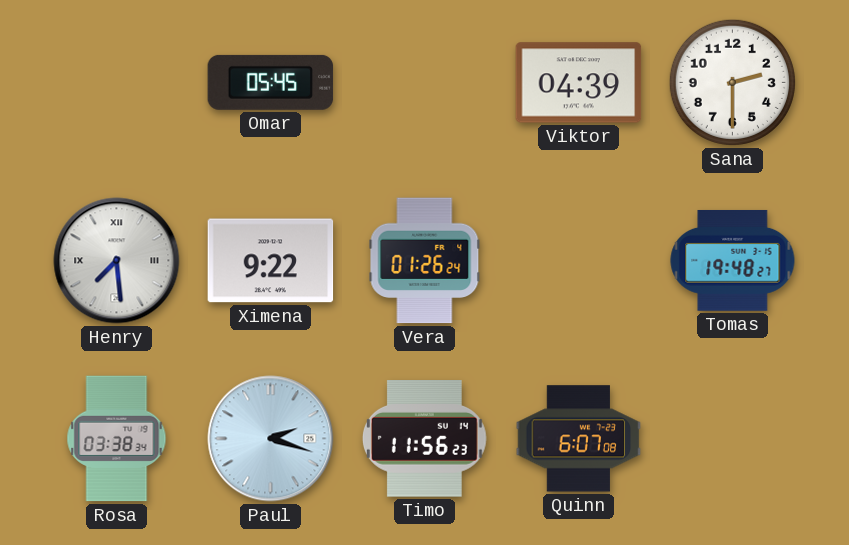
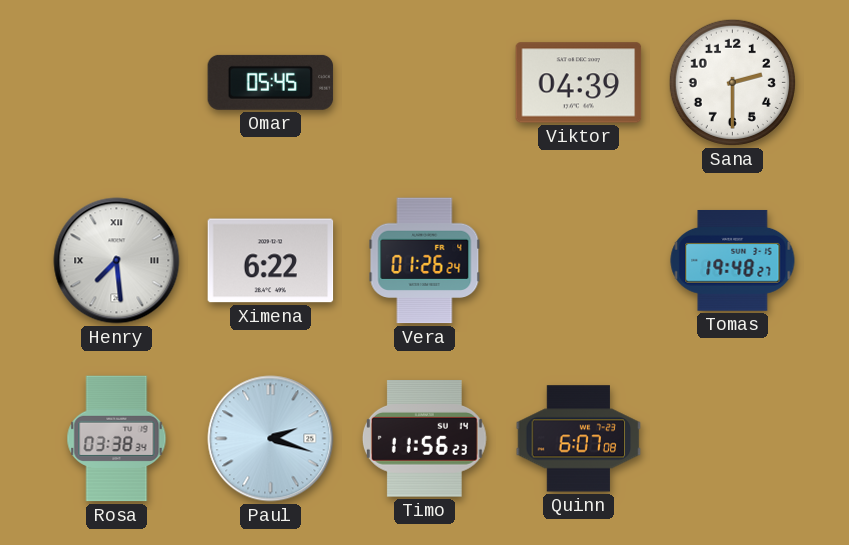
Ximena: 9:22 -> 6:22 (271, 261)
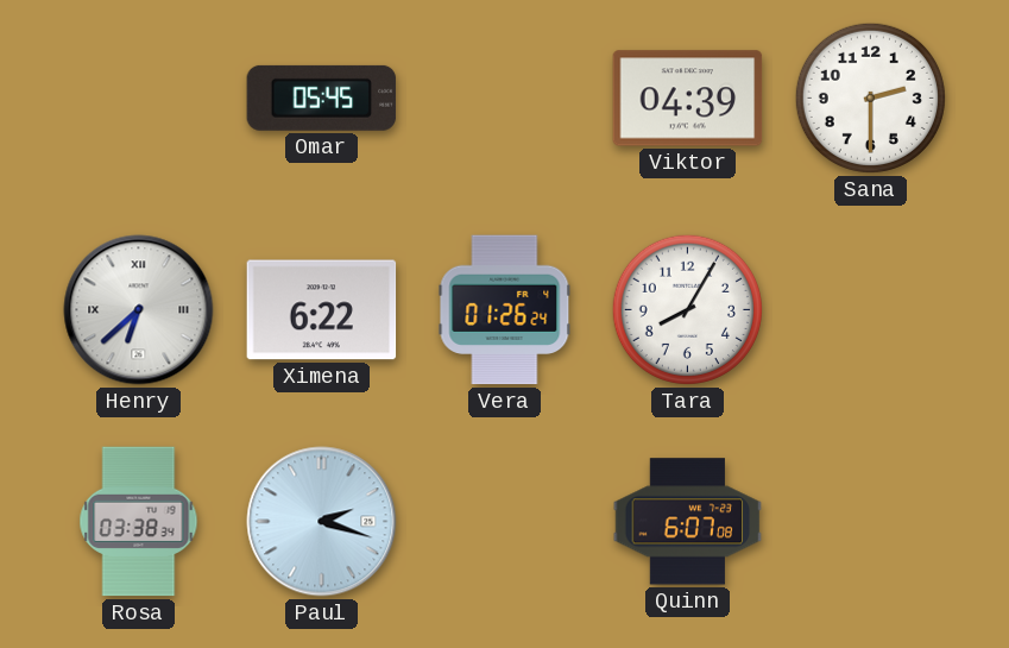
Henry: 7:29 -> 6:38 (139, 310)
Tara: none -> 8:05 (687, 309)
Tomas: 19:48 -> none (733, 260)
Timo: 11:56 -> none (424, 439)
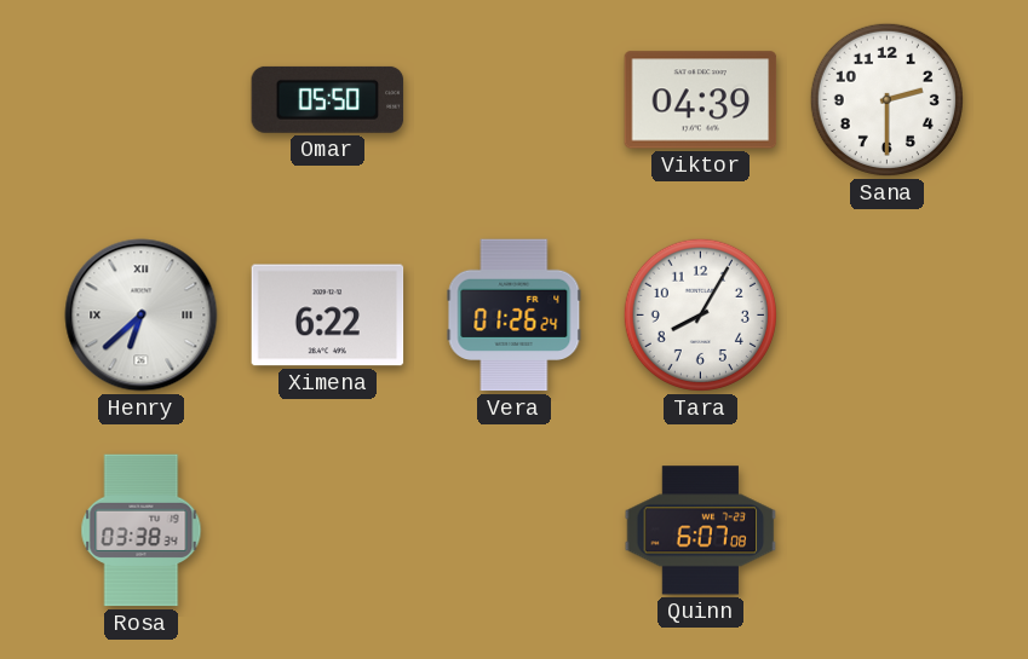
Omar: 05:45 -> 05:50 (328, 99)
Paul: 2:18 -> none (322, 522)
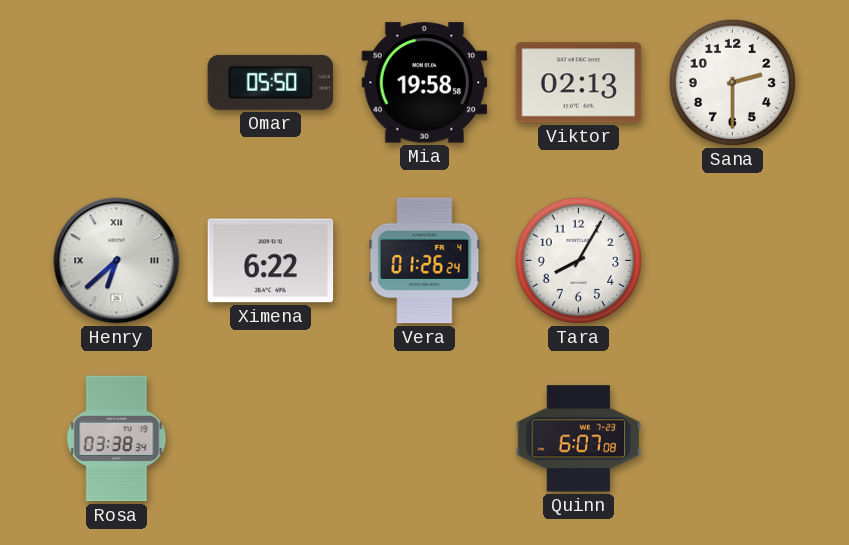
Mia: none -> 19:58 (425, 83)
Viktor: 04:39 -> 02:13 (579, 83)
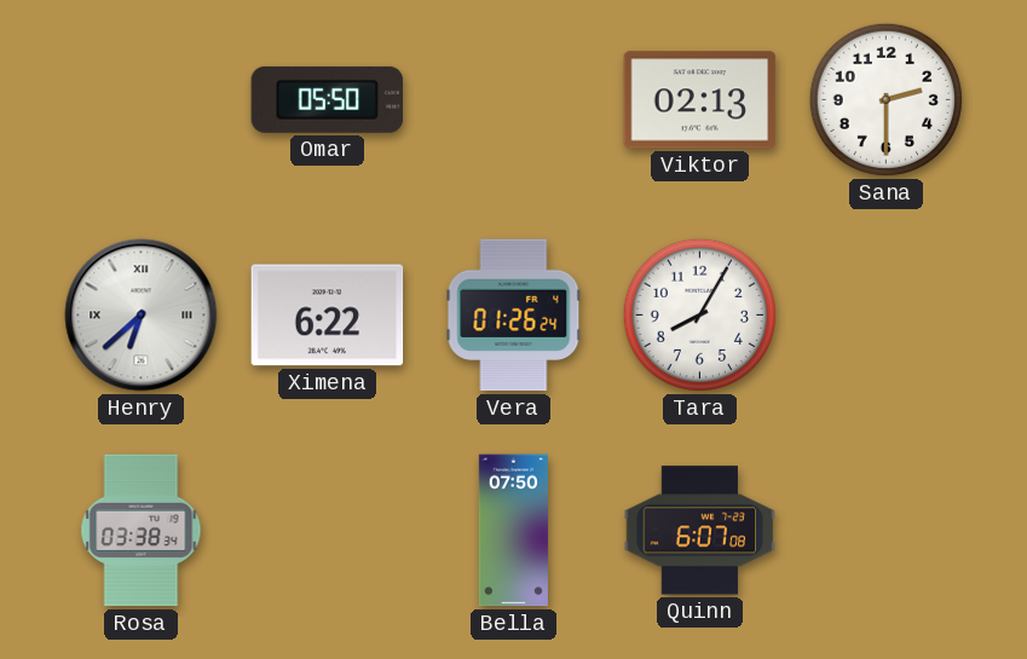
Mia: 19:58 -> none (425, 83)
Bella: none -> 07:50 (513, 531)
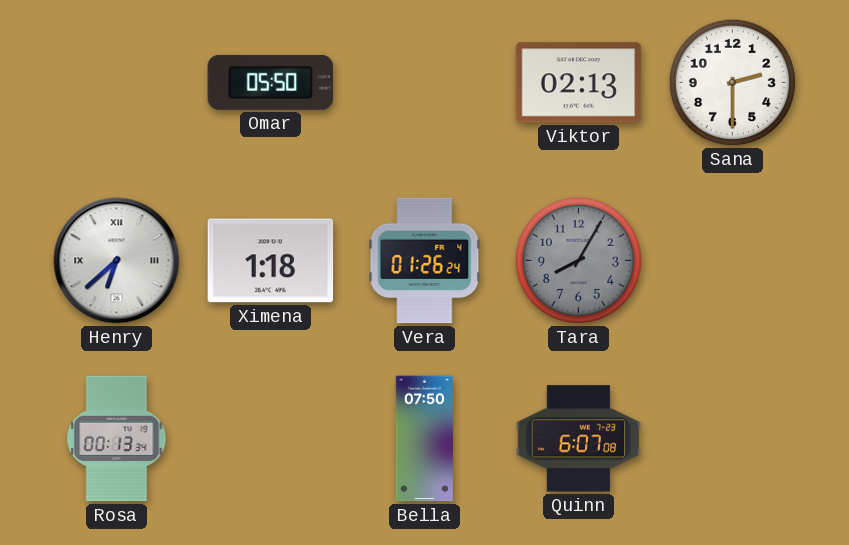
Ximena: 6:22 -> 1:18 (271, 261)
Tara dial: white -> grey (578, 260)
Rosa: 03:38 -> 00:13 (117, 439)
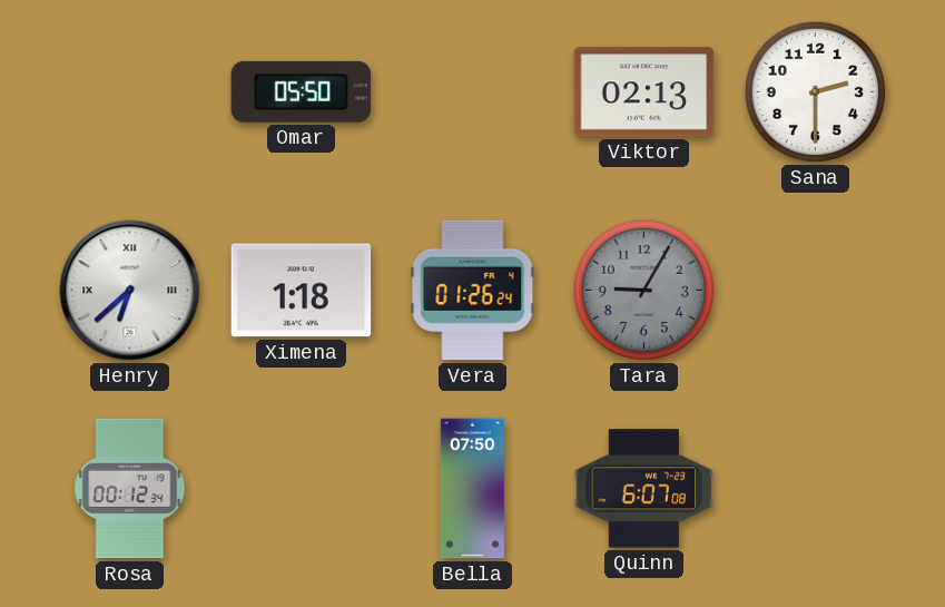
Tara: 8:05 -> 9:05 (643, 290)
Rosa: 00:13 -> 00:12 (130, 489)
